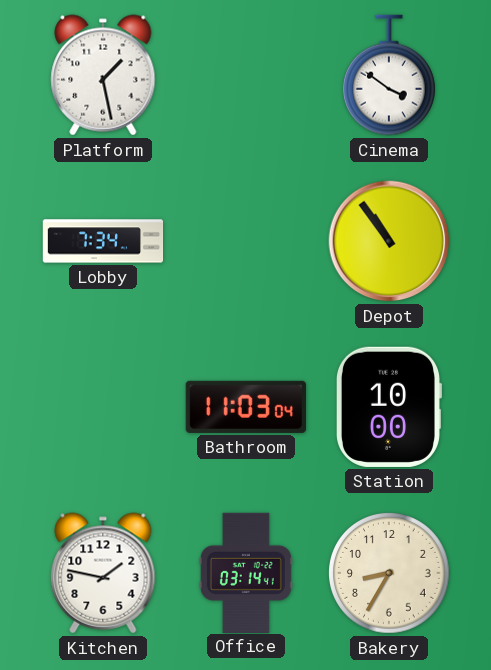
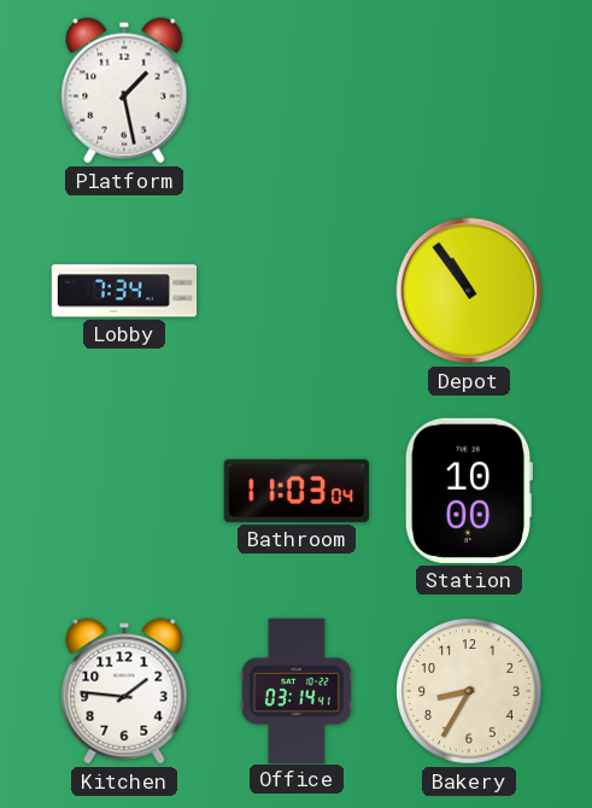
Cinema: 3:51 -> none (389, 75)
Kitchen: 1:47 -> 1:46 (124, 691)
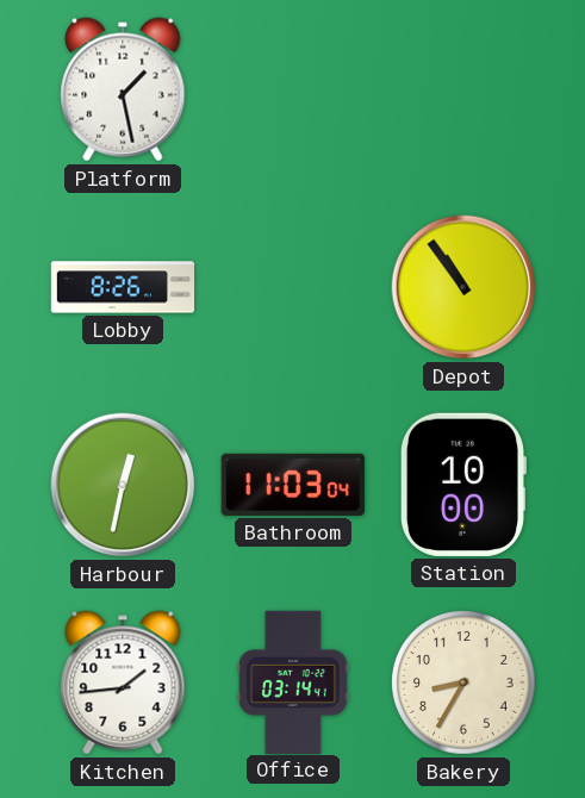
Lobby: 7:34 -> 8:26 (123, 287)
Harbour: none -> 12:32 (123, 485)
Kitchen: 1:46 -> 1:44 (123, 682)
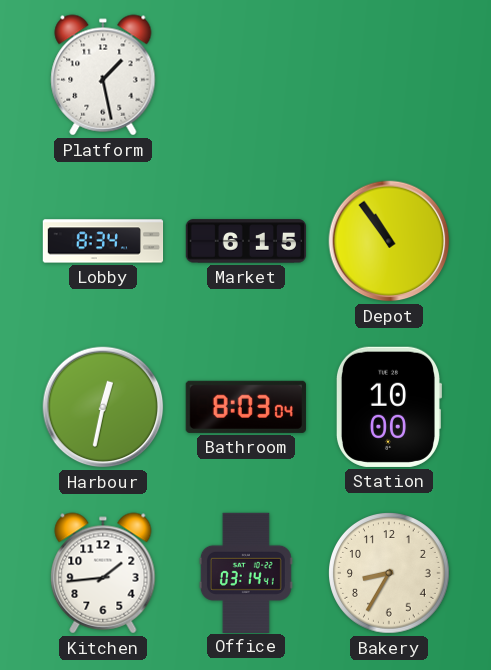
Lobby: 8:26 -> 8:34 (103, 241)
Market: none -> 6:15 (246, 241)
Bathroom: 11:03 -> 8:03 (246, 407)
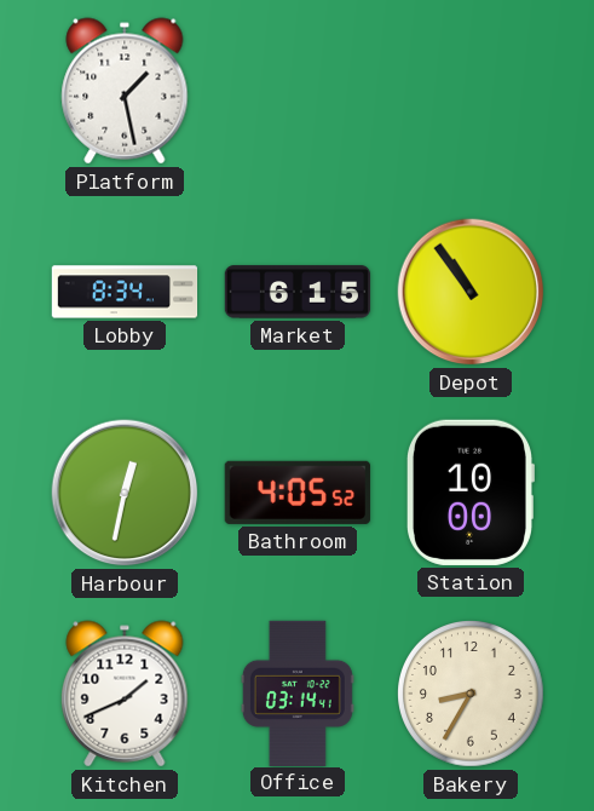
Bathroom: 8:03 -> 4:05 (298, 493)
Kitchen: 1:44 -> 1:41 (125, 694)
